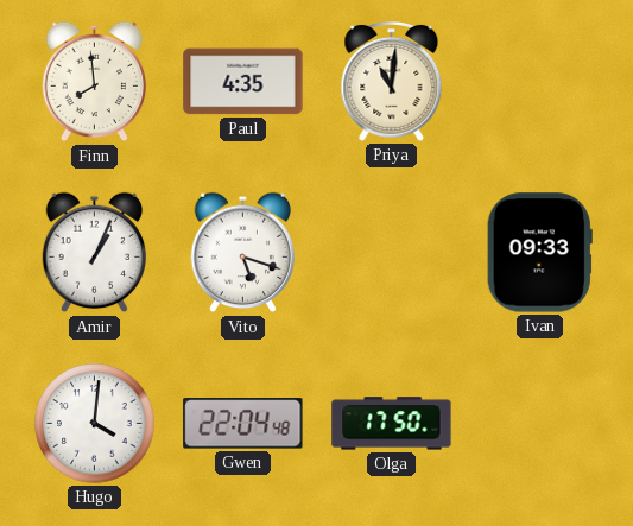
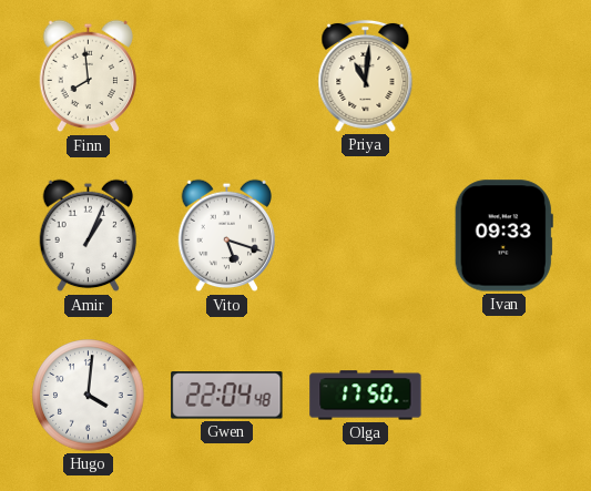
Paul: 4:35 -> none (243, 82)
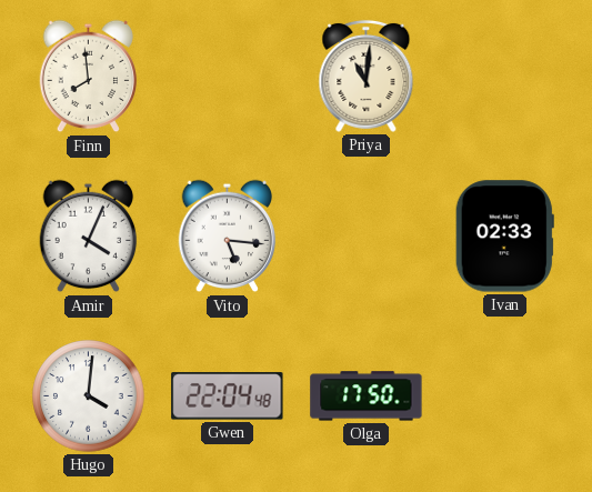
Amir: 1:04 -> 4:04 (89, 237)
Vito: 5:18 -> 5:16 (228, 237)
Ivan: 09:33 -> 02:33 (504, 237)
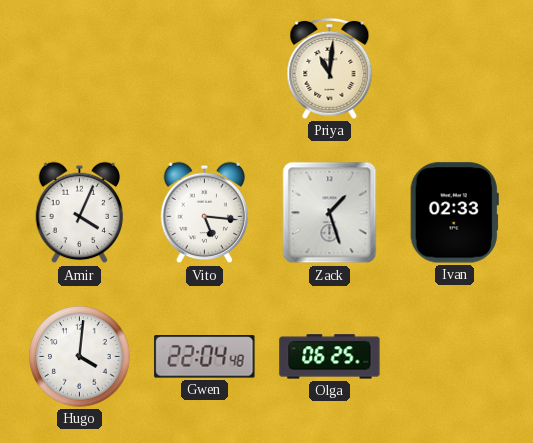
Finn: 7:59 -> none (89, 77)
Zack: none -> 1:27 (330, 213)
Olga: 17:50 -> 06:25 (330, 357)
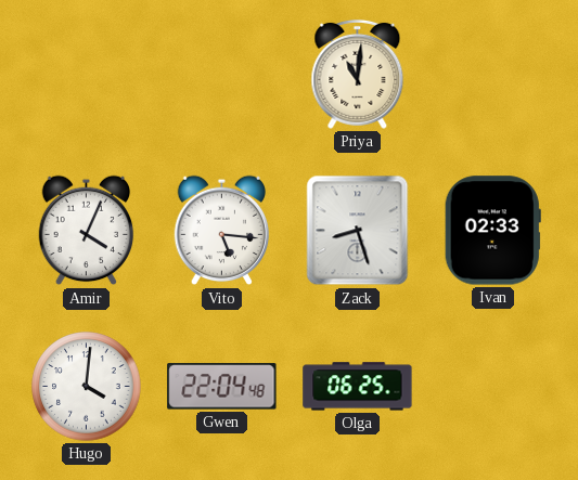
Zack: 1:27 -> 8:27 (358, 231)
